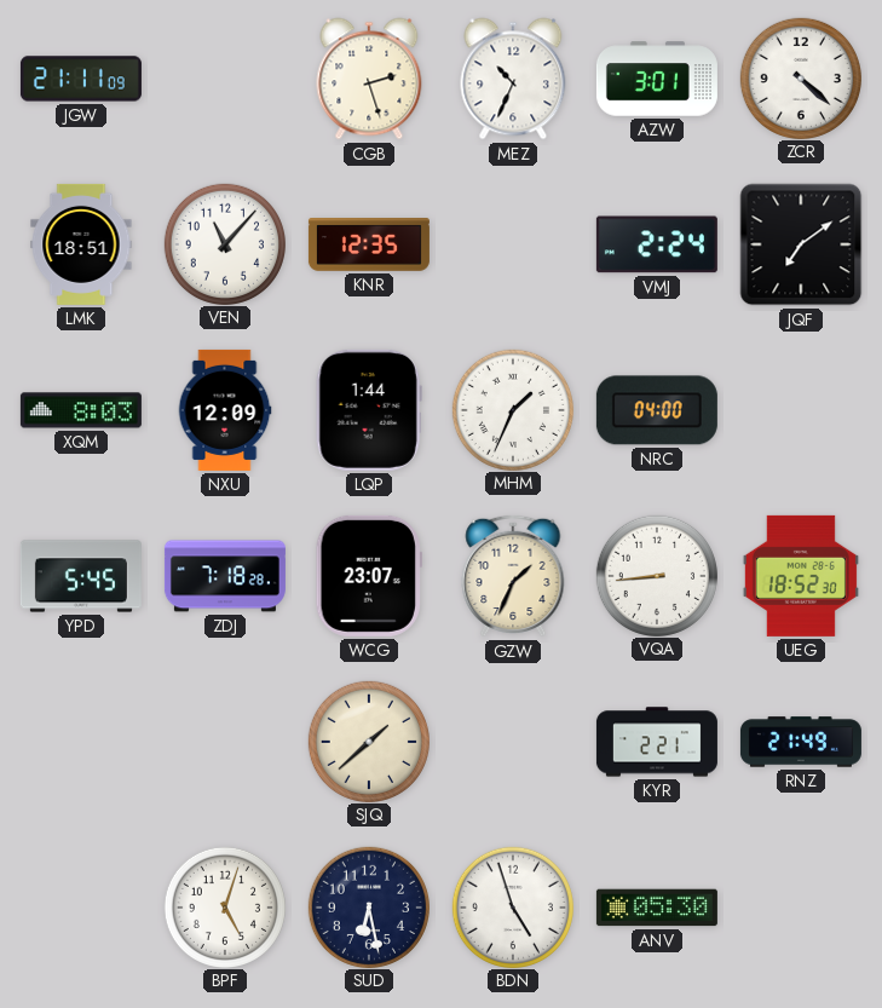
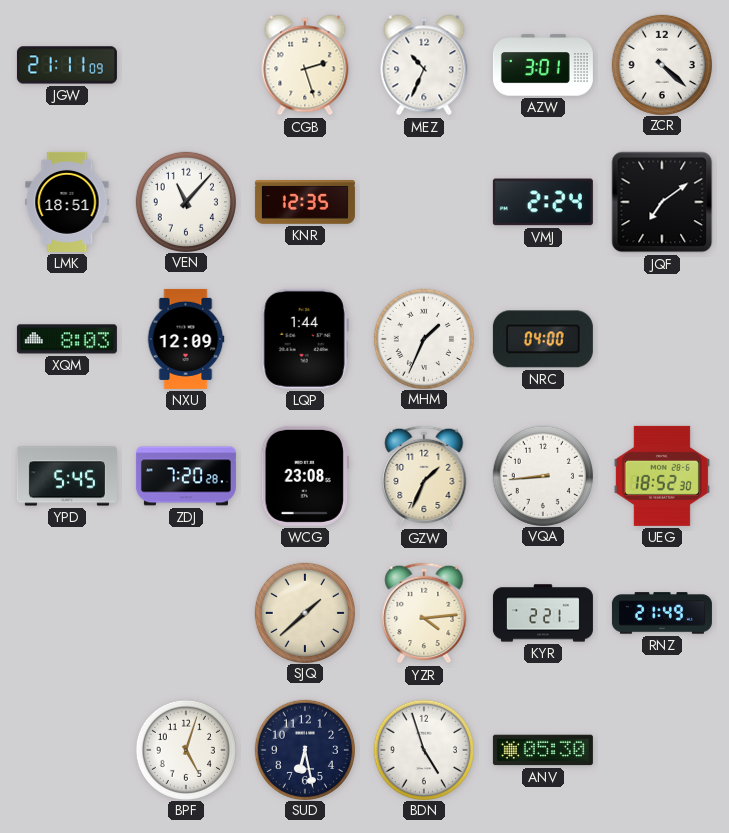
ZDJ: 7:18 -> 7:20 (186, 476)
WCG: 23:07 -> 23:08 (305, 476)
YZR: none -> 4:14 (424, 613)
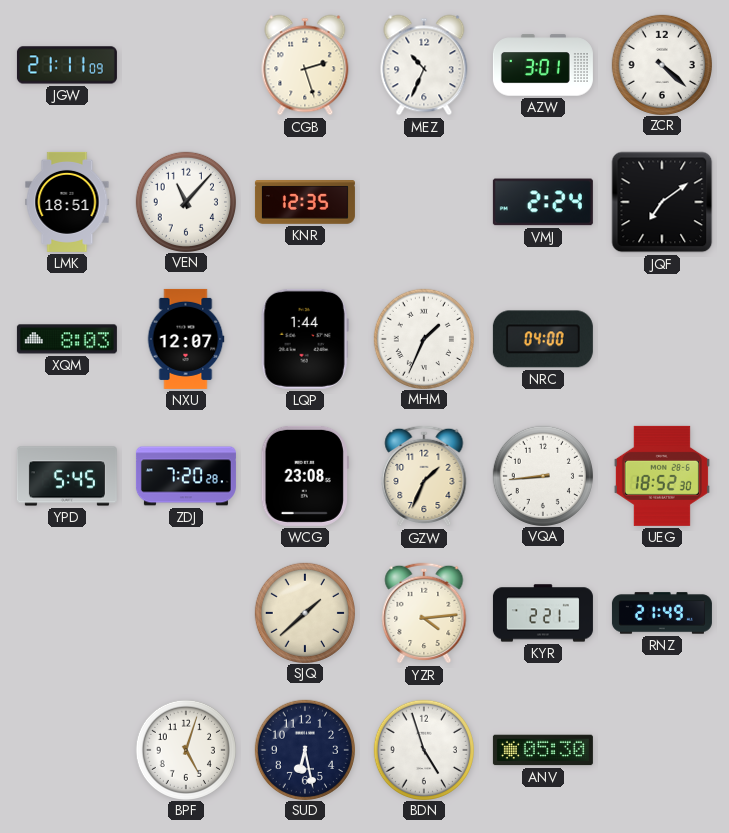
NXU: 12:09 -> 12:07 (186, 339)
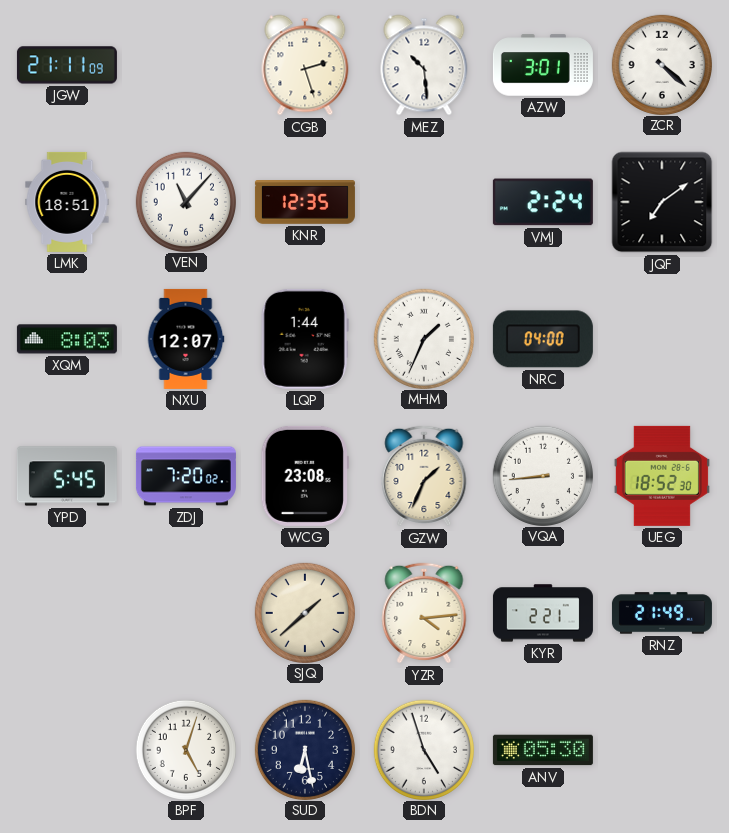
MEZ: 10:34 -> 10:29 (424, 65)
ZDJ: 7:20:28 -> 7:20:02 (186, 476)
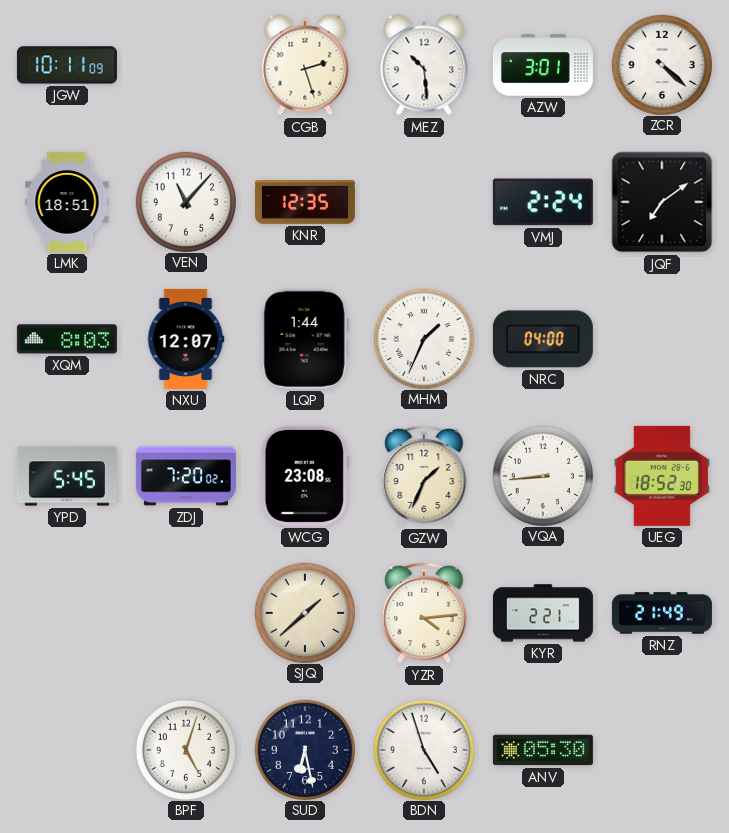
JGW: 21:11 -> 10:11 (67, 65)
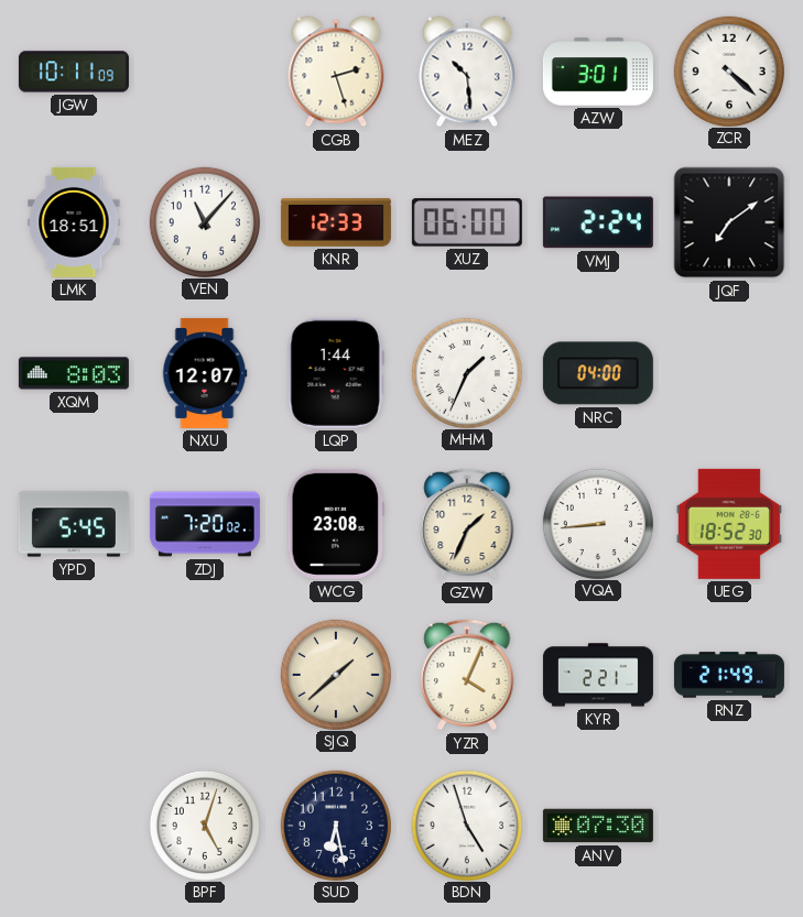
KNR: 12:35 -> 12:33 (336, 222)
XUZ: none -> 06:00 (467, 222)
YZR: 4:14 -> 4:04 (467, 675)
ANV: 05:30 -> 07:30 (598, 826)
